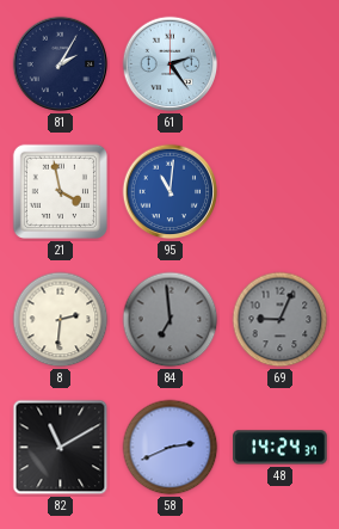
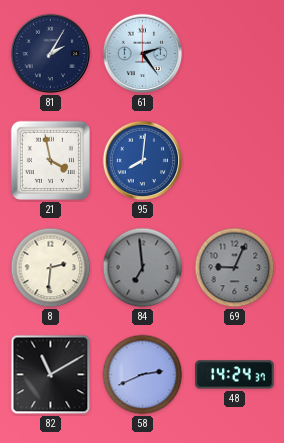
95: 11:01 -> 8:01 (143, 161)
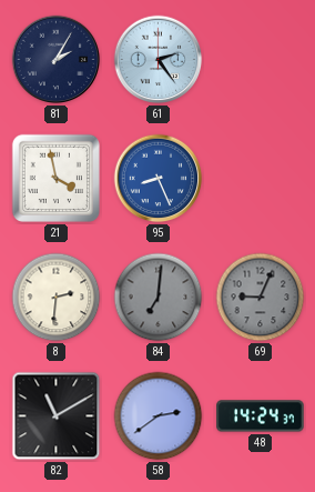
95: 8:01 -> 8:26 (159, 179)
84: 6:59 -> 7:01 (159, 298)
58: 2:41 -> 2:39 (159, 416)
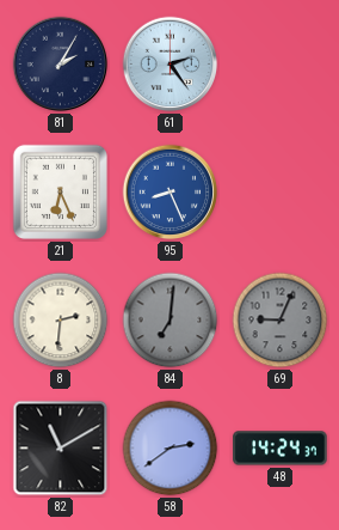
21: 3:58 -> 6:26 (60, 191)
